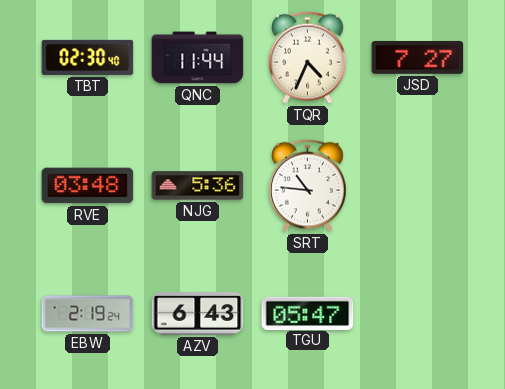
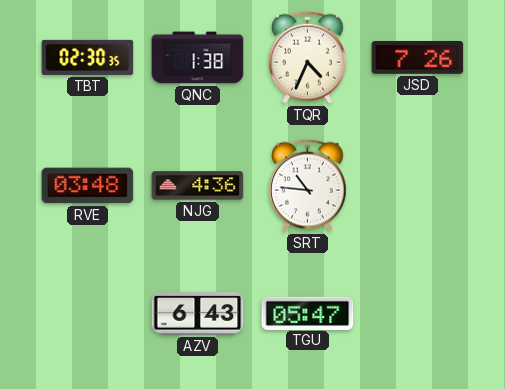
TBT: 02:30:40 -> 02:30:35 (88, 57)
QNC: 11:44 -> 1:38 (198, 58)
JSD: 7:27 -> 7:26 (418, 57)
NJG: 5:36 -> 4:36 (198, 186)
EBW: 2:19 -> none (88, 314)
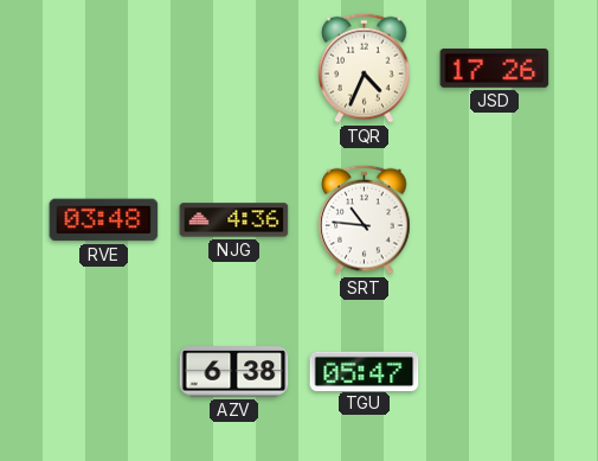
TBT: 02:30 -> none (88, 57)
QNC: 1:38 -> none (198, 58)
JSD: 7:26 -> 17:26 (495, 68)
AZV: 6:43 -> 6:38 (234, 372)
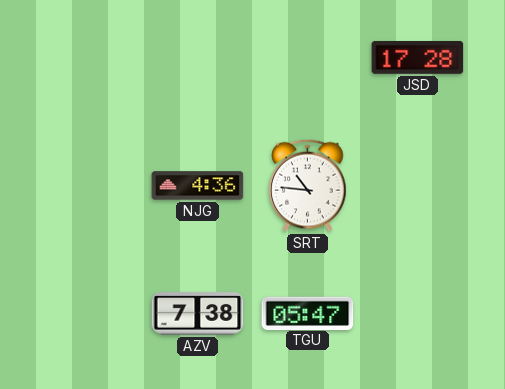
TQR: 4:34 -> none (365, 68)
JSD: 17:26 -> 17:28 (418, 57)
RVE: 03:48 -> none (104, 220)
AZV: 6:38 -> 7:38 (198, 314)
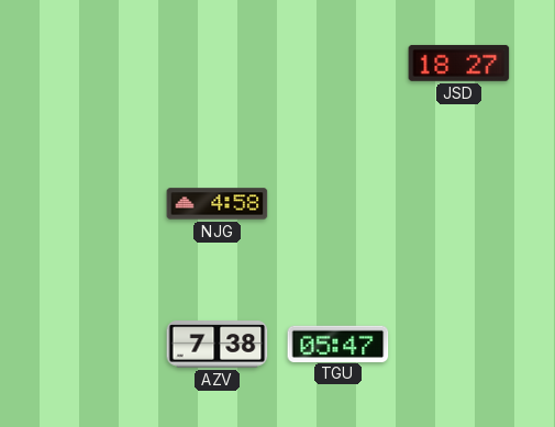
JSD: 17:28 -> 18:27 (459, 63)
NJG: 4:36 -> 4:58 (218, 204)
SRT: 10:46 -> none (308, 185)
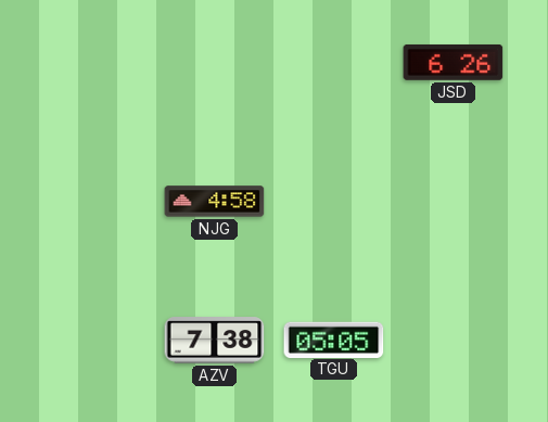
JSD: 18:27 -> 6:26 (454, 62)
TGU: 05:47 -> 05:05 (334, 340)
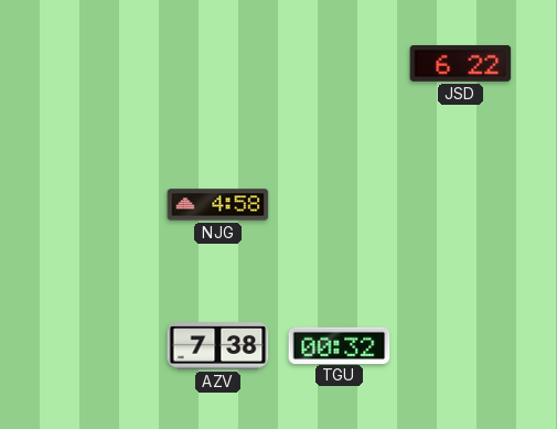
JSD: 6:26 -> 6:22 (461, 63)
TGU: 05:05 -> 00:32 (340, 345)
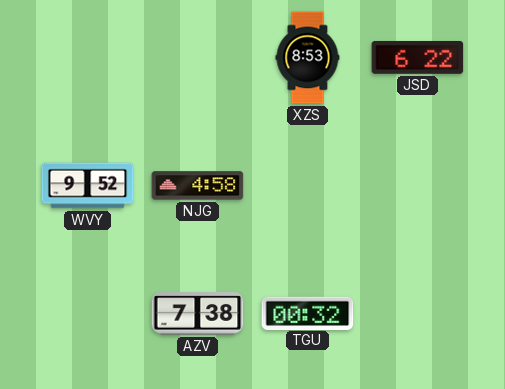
XZS: none -> 8:53 (308, 58)
WVY: none -> 9:52 (88, 186)
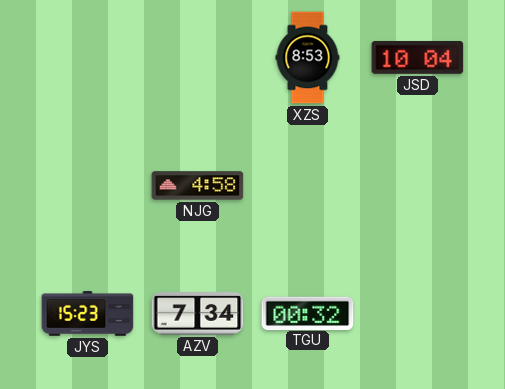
JSD: 6:22 -> 10:04 (418, 57)
WVY: 9:52 -> none (88, 186)
JYS: none -> 15:23 (88, 314)
AZV: 7:38 -> 7:34 (198, 314)
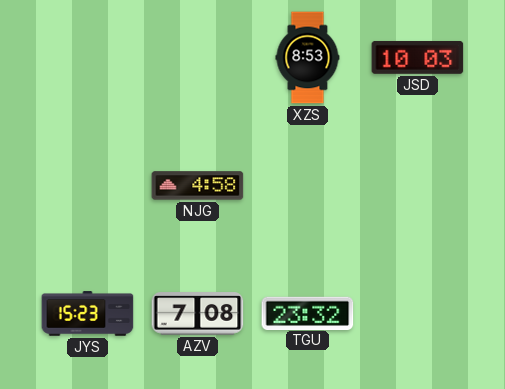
JSD: 10:04 -> 10:03 (418, 57)
AZV: 7:34 -> 7:08 (198, 314)
TGU: 00:32 -> 23:32 (308, 313)
